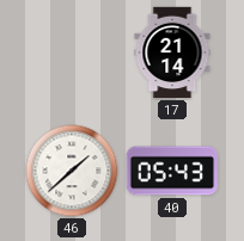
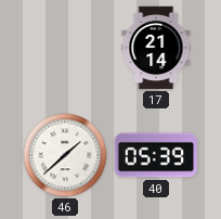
40: 05:43 -> 05:39 (156, 155)
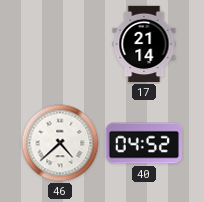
46: 1:38 -> 4:38 (60, 143)
40: 05:39 -> 04:52 (144, 143)
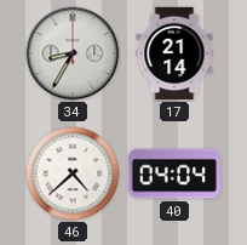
34: none -> 8:35 (73, 53)
40: 04:52 -> 04:04 (174, 173)
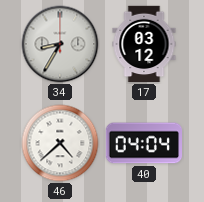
17: 21:14 -> 03:12 (144, 44)
